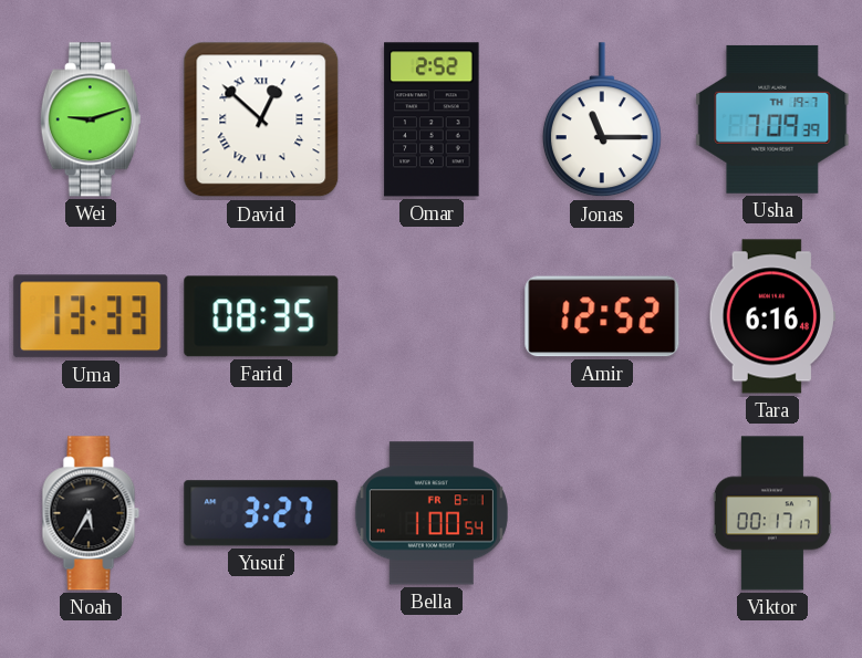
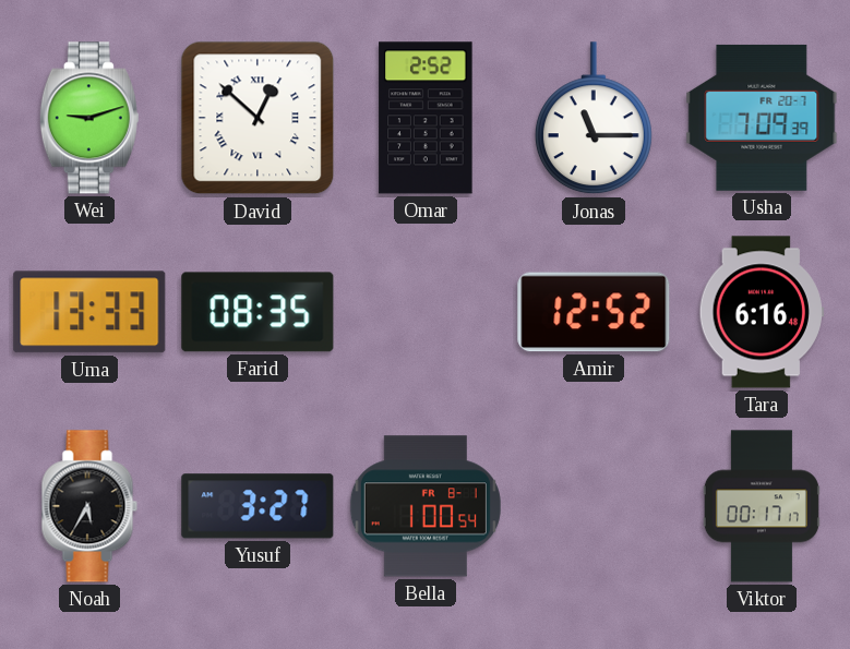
Usha date: TH 19-7 -> FR 20-7 (762, 118)
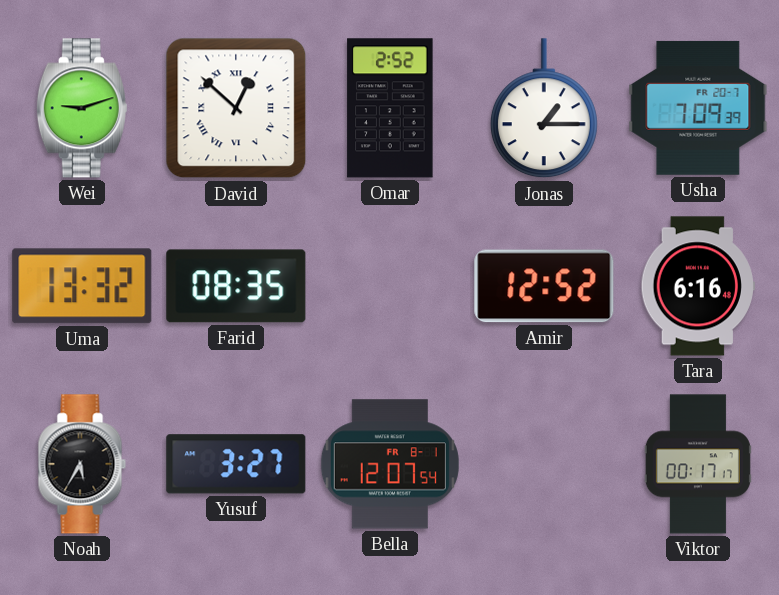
Jonas: 11:15 -> 1:15 (544, 109)
Uma: 13:33 -> 13:32 (82, 286)
Bella: 1:00 -> 12:07 (390, 464)
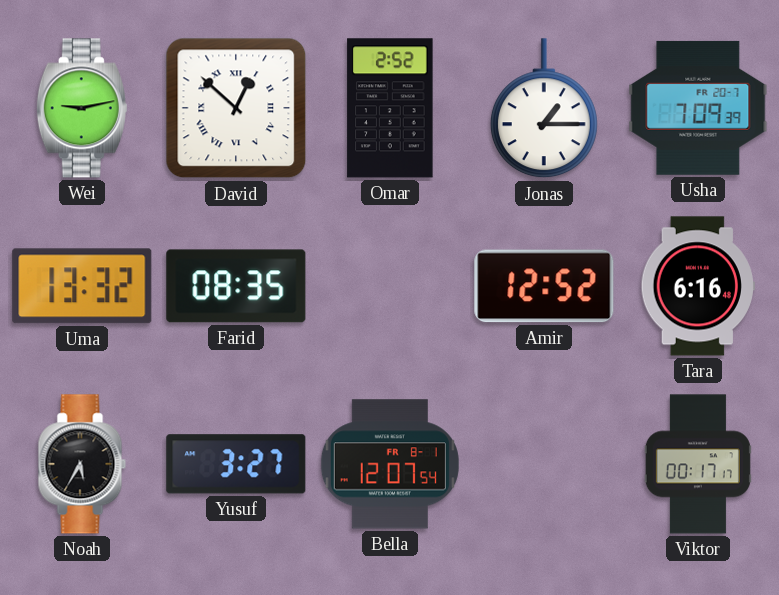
Wei: 9:12 -> 9:13 (82, 108)
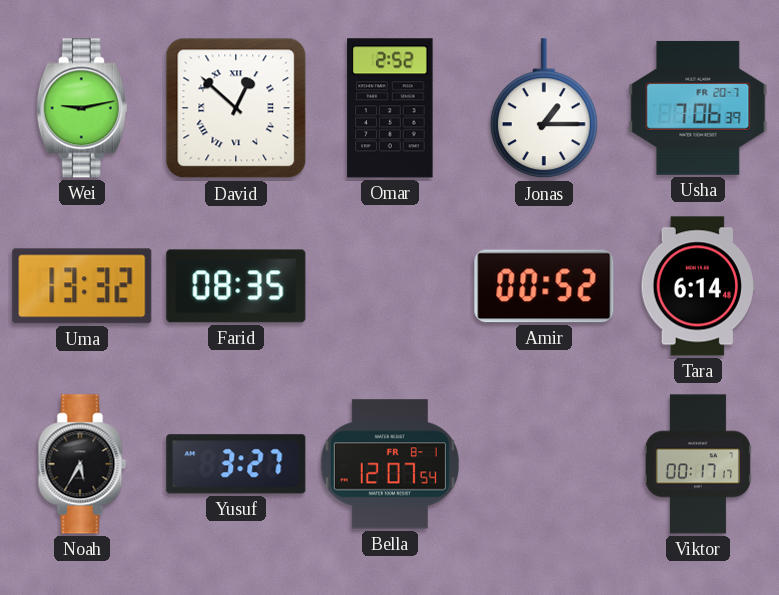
Usha: 7:09 -> 7:06 (698, 108)
Amir: 12:52 -> 00:52 (544, 286)
Tara: 6:16 -> 6:14 (698, 286)
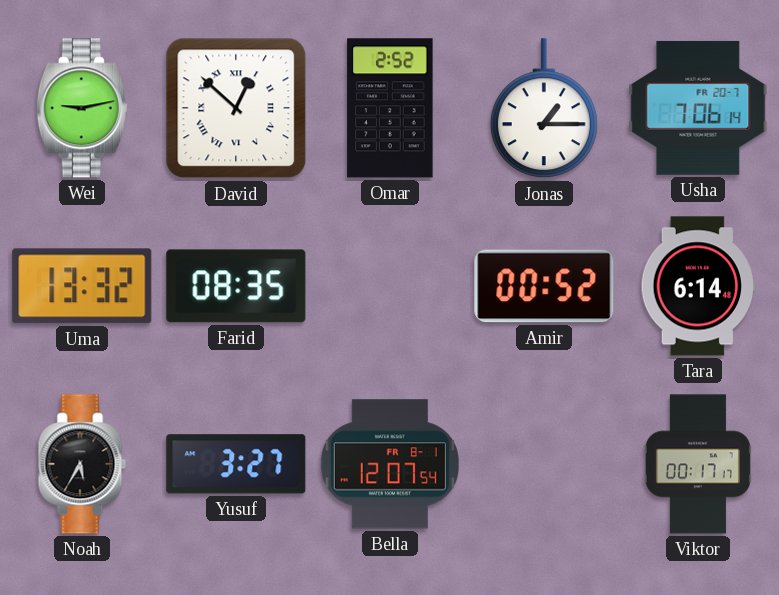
Usha: 7:06:39 -> 7:06:14 (698, 108)
